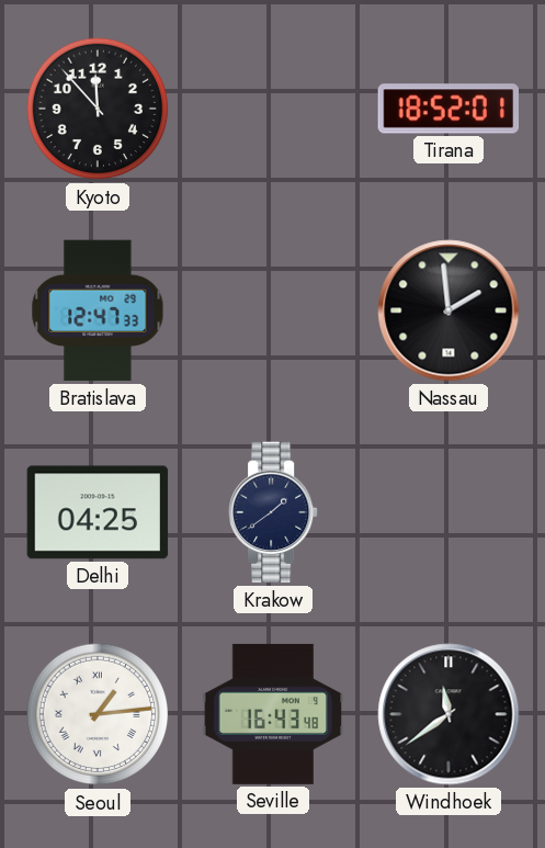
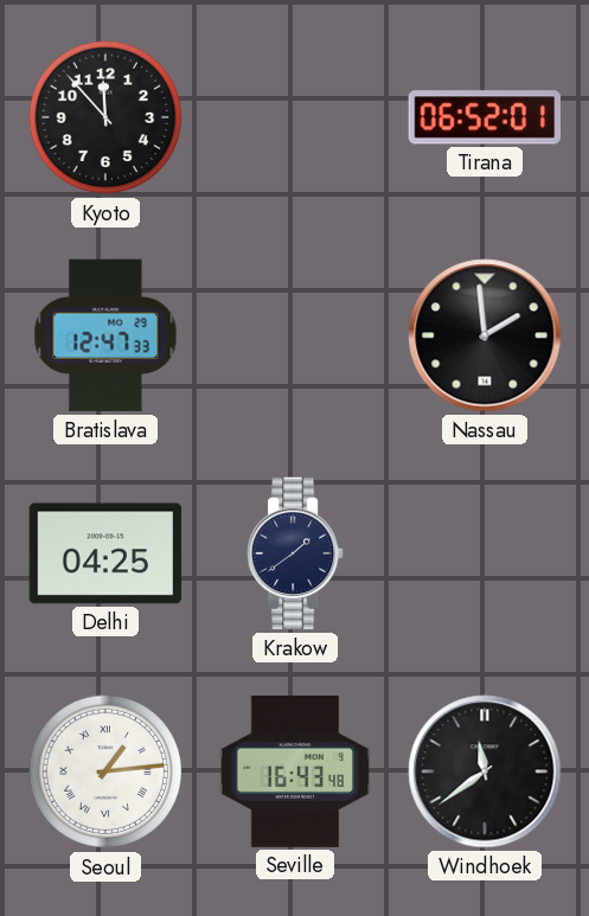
Tirana: 18:52 -> 06:52 (484, 117)
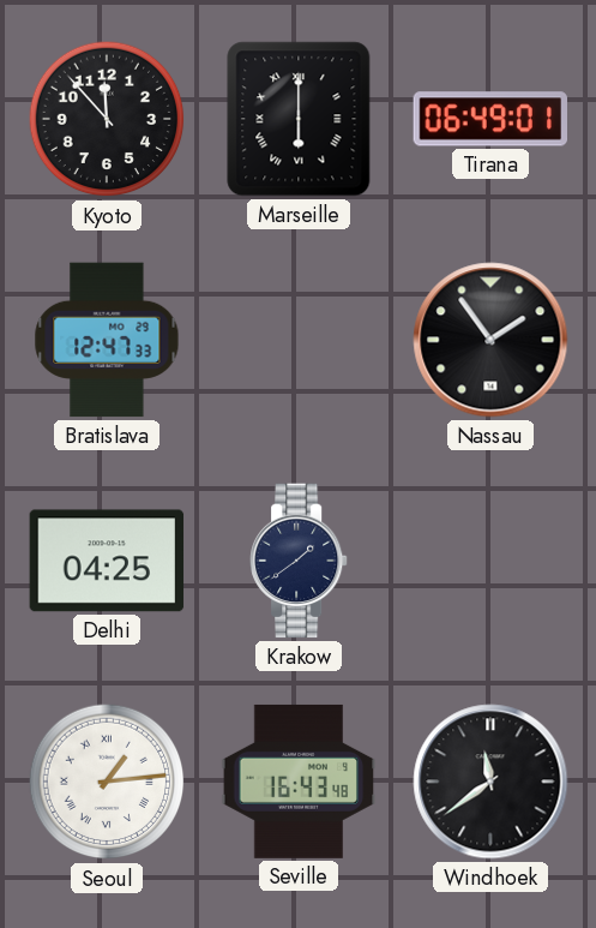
Marseille: none -> 6:00 (299, 119)
Tirana: 06:52 -> 06:49 (489, 119)
Nassau: 1:59 -> 1:54 (490, 340)
